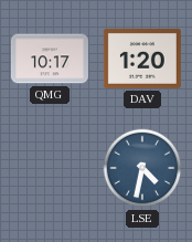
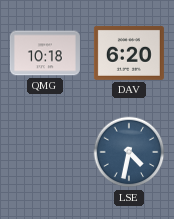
QMG: 10:17 -> 10:18 (45, 53)
DAV: 1:20 -> 6:20 (129, 53)
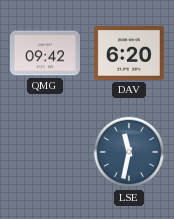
QMG: 10:18 -> 09:42 (45, 53)
LSE: 4:32 -> 11:32 (129, 152)
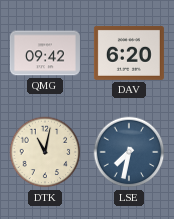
DTK: none -> 11:02 (45, 152)
LSE: 11:32 -> 7:32 (129, 152)
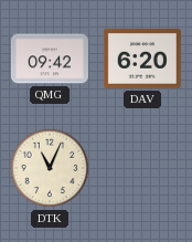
DTK: 11:02 -> 11:04 (50, 168)
LSE: 7:32 -> none (129, 152)
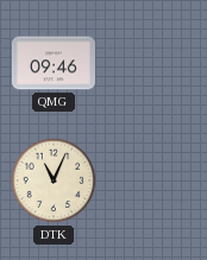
QMG: 09:42 -> 09:46 (54, 63)
DAV: 6:20 -> none (142, 59)
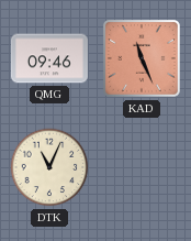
KAD: none -> 11:26 (142, 58)
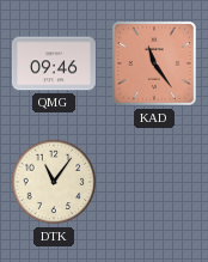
KAD: 11:26 -> 11:24 (154, 63)
DTK: 11:04 -> 11:06 (54, 182)
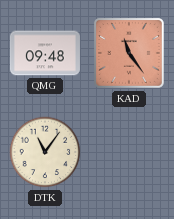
QMG: 09:46 -> 09:48 (45, 53)
